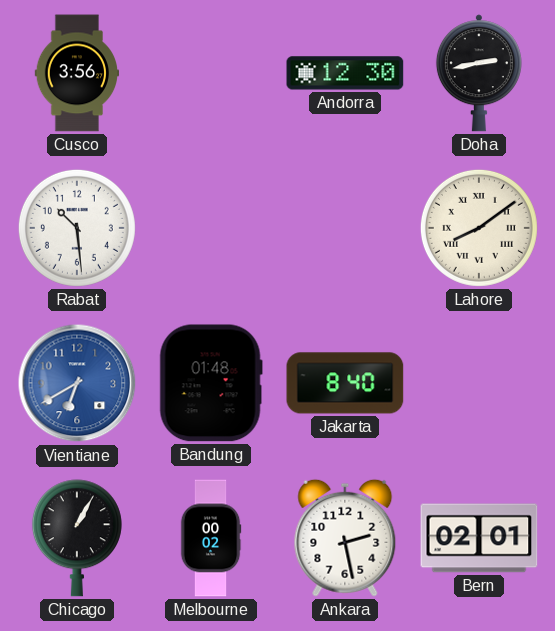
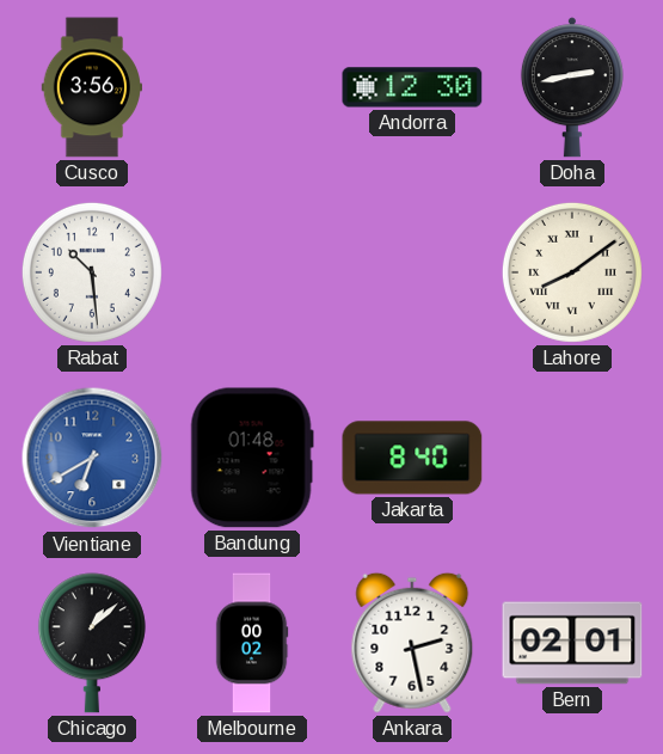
Chicago: 1:05 -> 1:08 (92, 643)
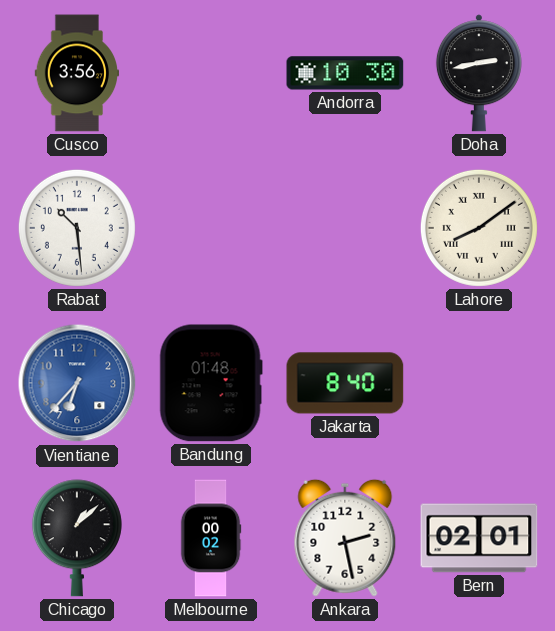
Andorra: 12:30 -> 10:30 (345, 73)
Vientiane: 6:40 -> 6:37 (77, 383)
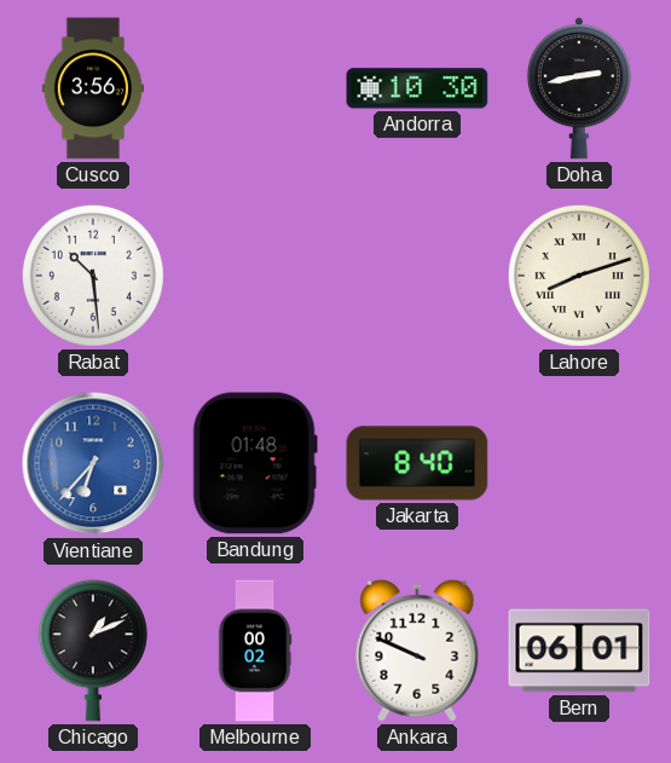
Lahore: 8:09 -> 8:12 (579, 276)
Chicago: 1:08 -> 1:11 (93, 651)
Ankara: 2:28 -> 9:49 (417, 651)
Bern: 02:01 -> 06:01 (579, 651)
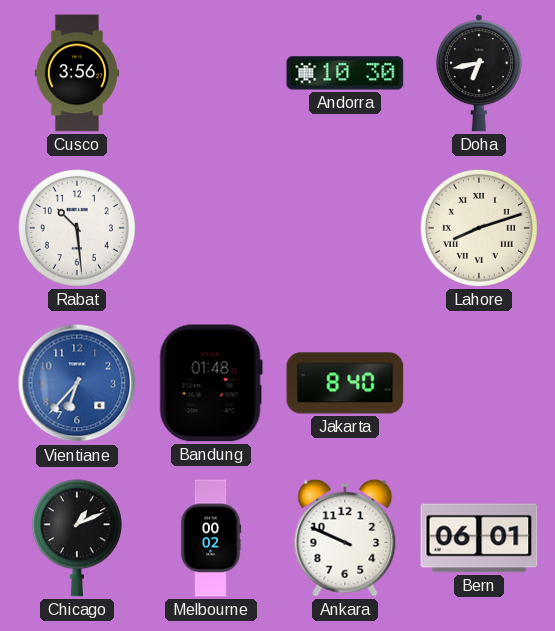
Doha: 2:43 -> 6:43 (479, 73)
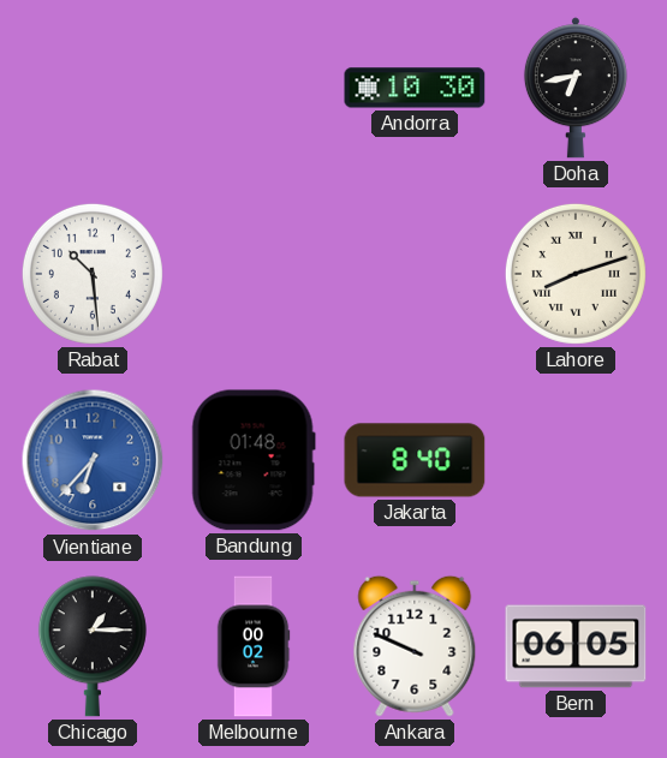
Cusco: 3:56 -> none (76, 73)
Chicago: 1:11 -> 1:15 (93, 646)
Bern: 06:01 -> 06:05 (576, 646)
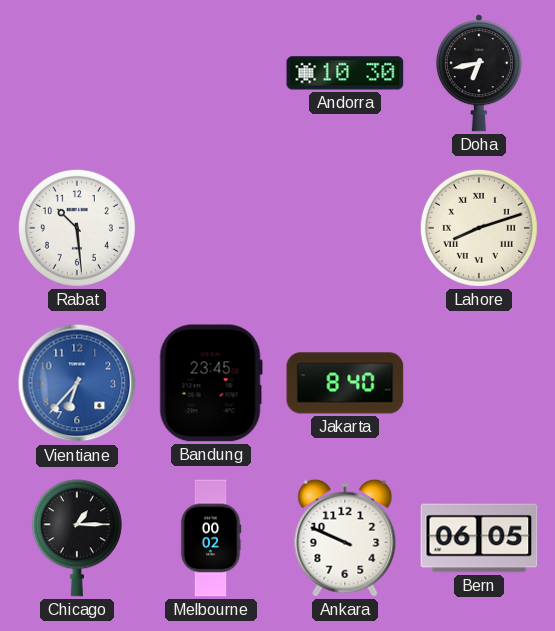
Bandung: 01:48 -> 23:45 (211, 383)
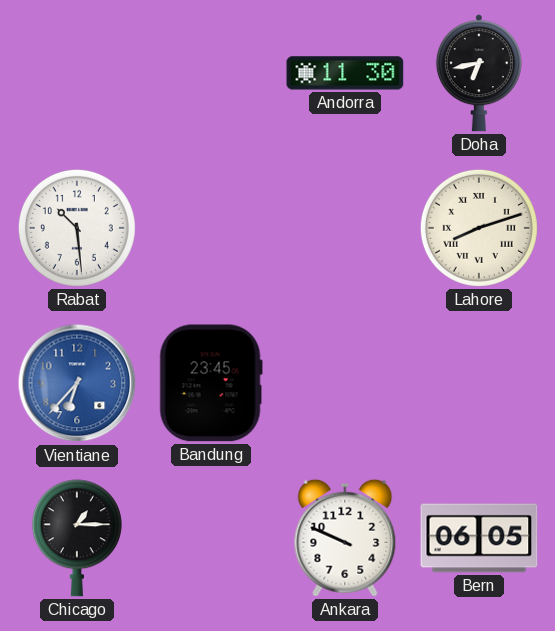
Andorra: 10:30 -> 11:30 (345, 73)
Jakarta: 8:40 -> none (345, 383)
Melbourne: 00:02 -> none (211, 538)
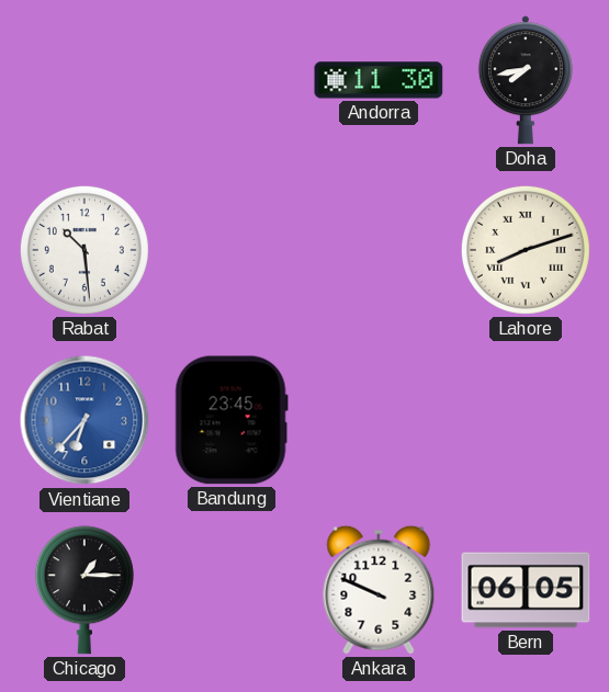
Doha: 6:43 -> 7:43 (526, 80)
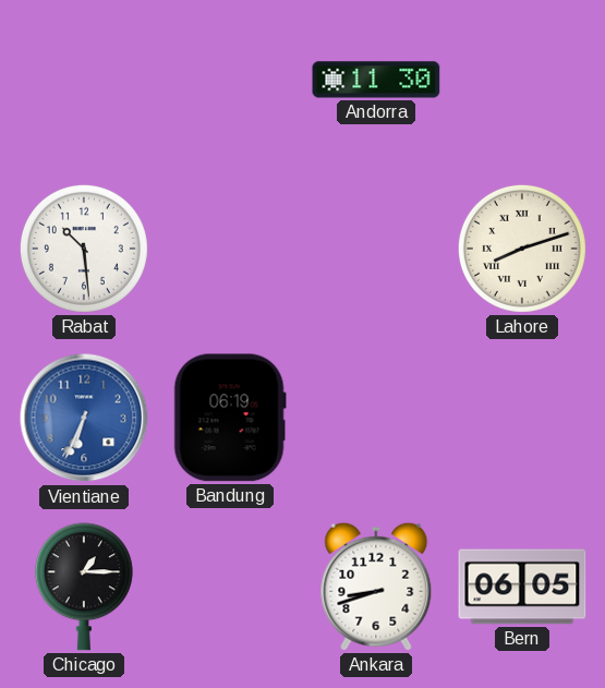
Doha: 7:43 -> none (526, 80)
Vientiane: 6:37 -> 6:34 (84, 418)
Bandung: 23:45 -> 06:19 (230, 418)
Ankara: 9:49 -> 8:42 (376, 587)
